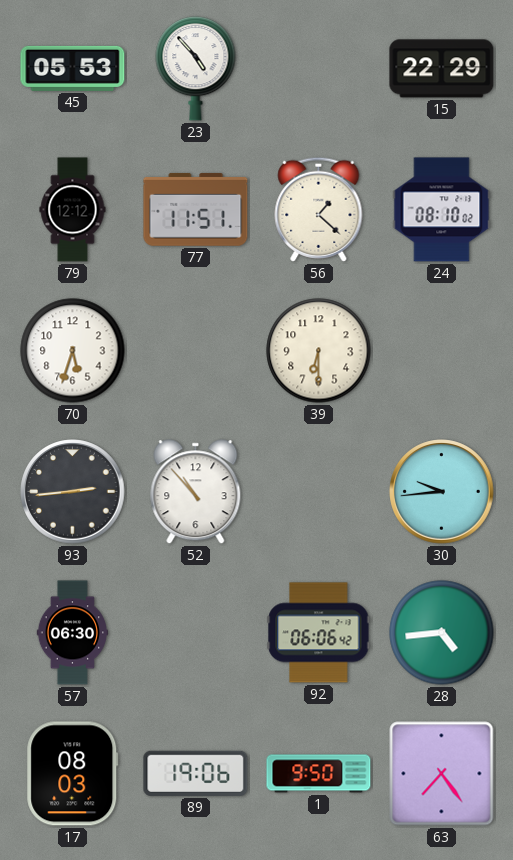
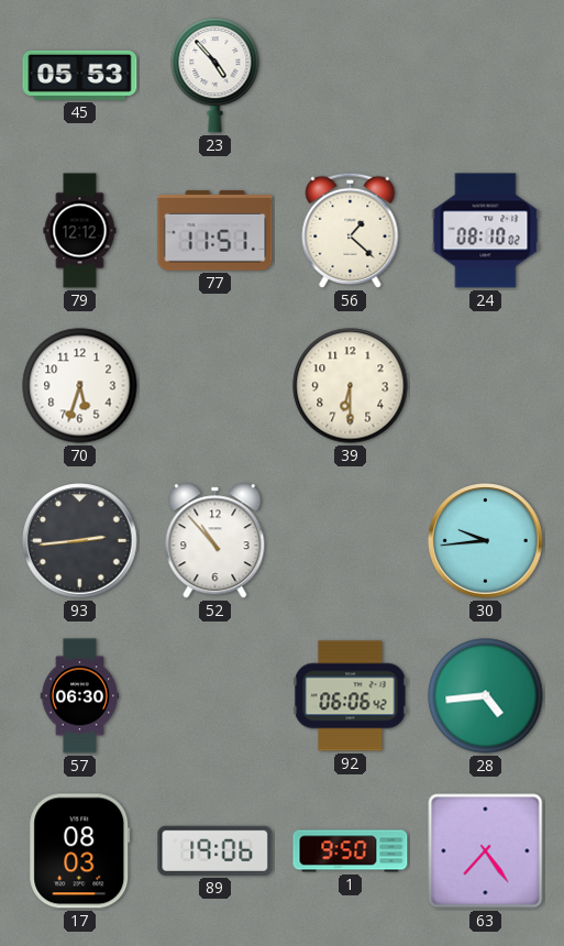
15: 22:29 -> none (442, 69)
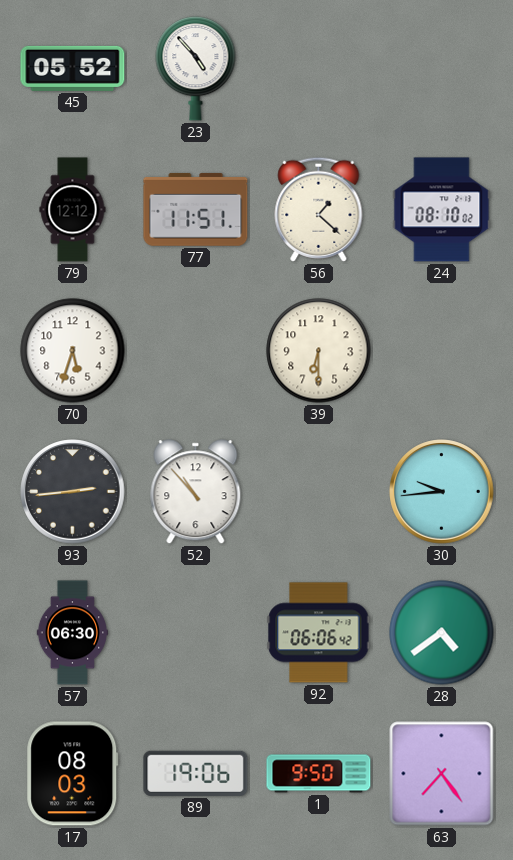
45: 05:53 -> 05:52 (73, 68)
28: 4:44 -> 4:39 (442, 633)
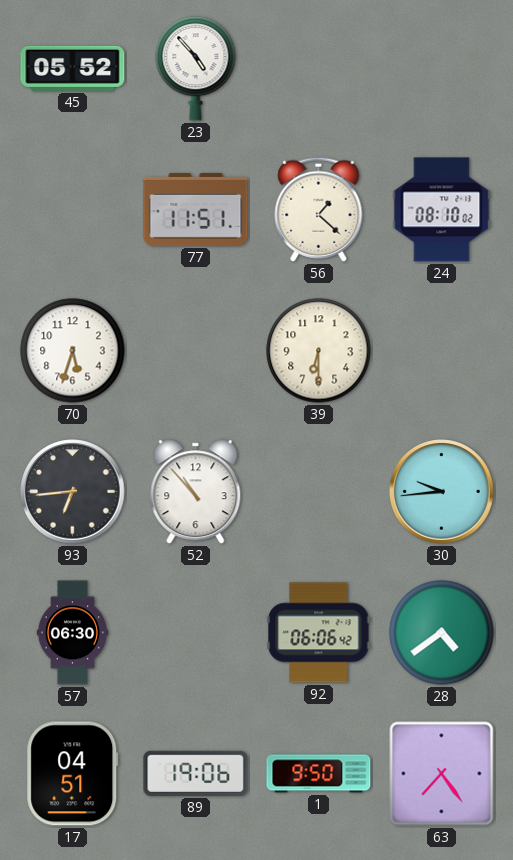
79: 12:12 -> none (73, 210)
93: 2:44 -> 6:44 (73, 492)
17: 08:03 -> 04:51 (73, 774)
